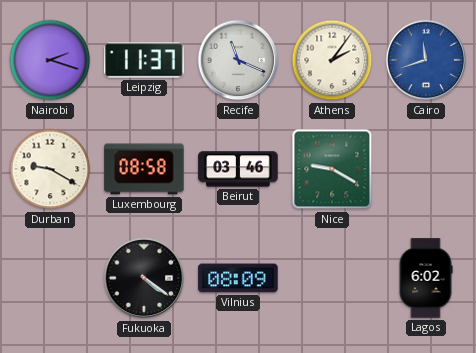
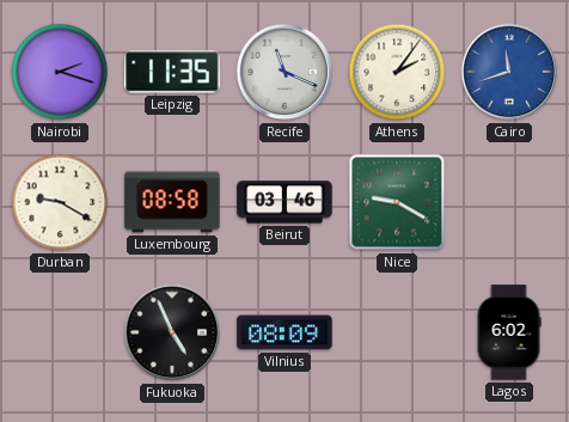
Leipzig: 11:37 -> 11:35 (172, 72)
Fukuoka: 4:21 -> 4:56 (172, 332)
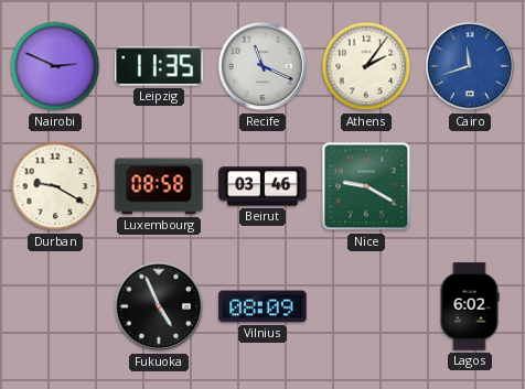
Nairobi: 2:18 -> 2:49 (55, 66)
